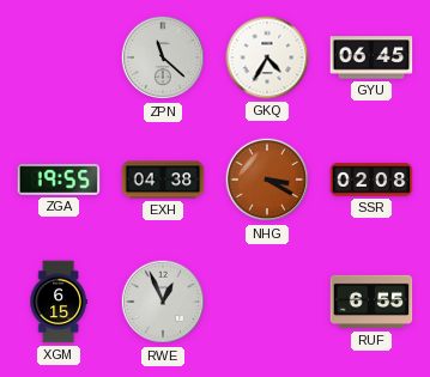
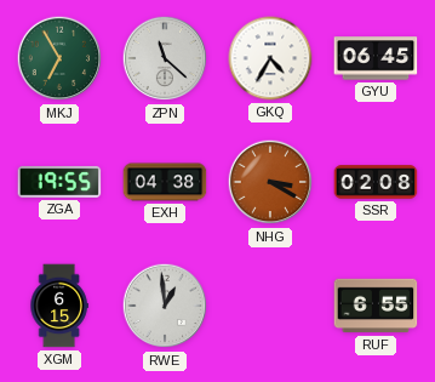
MKJ: none -> 6:55 (59, 58)
RWE: 12:56 -> 12:59 (165, 306)
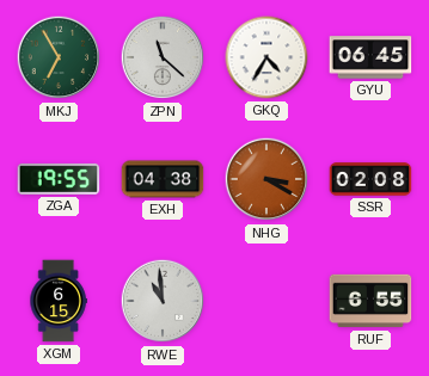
RWE: 12:59 -> 10:59 (163, 301)
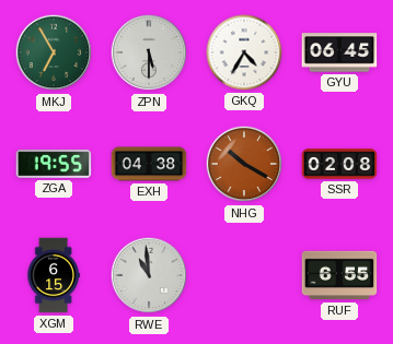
ZPN: 11:22 -> 5:30 (149, 52)
NHG: 3:20 -> 10:20 (244, 164)
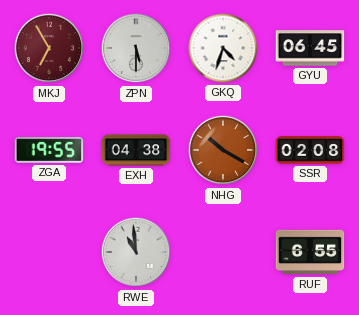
MKJ dial: green -> burgundy (49, 48)
GKQ: 4:35 -> 4:33 (223, 48)
XGM: 6:15 -> none (54, 275)
